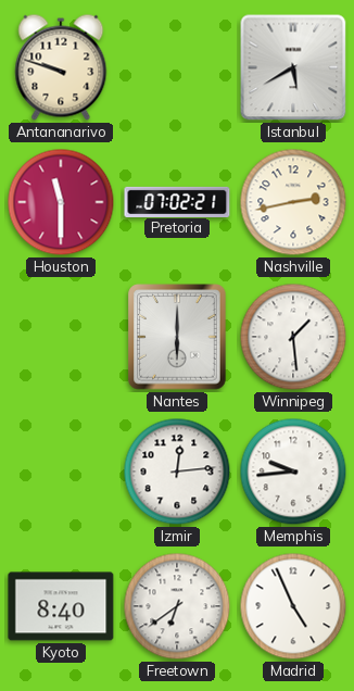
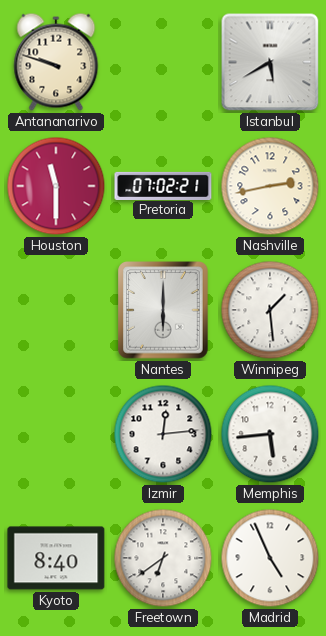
Memphis: 9:44 -> 5:44 (270, 434)
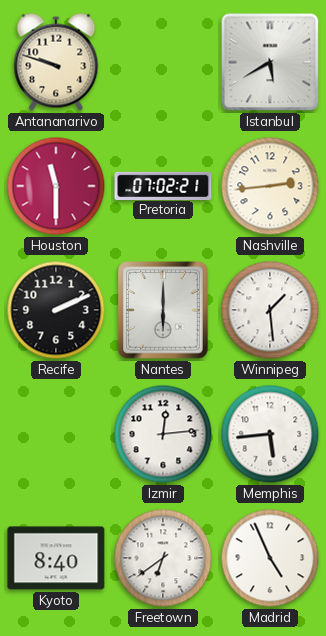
Nashville: 2:43 -> 2:44 (270, 186)
Recife: none -> 2:11 (56, 310)
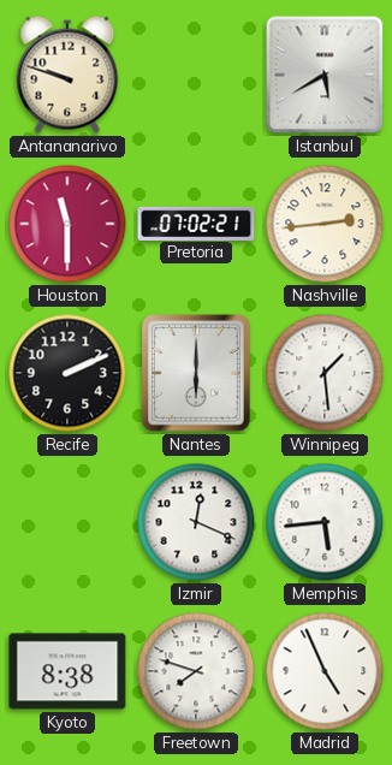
Izmir: 12:14 -> 12:19 (196, 522)
Kyoto: 8:40 -> 8:38 (67, 671)
Freetown: 6:39 -> 7:48 (196, 671)
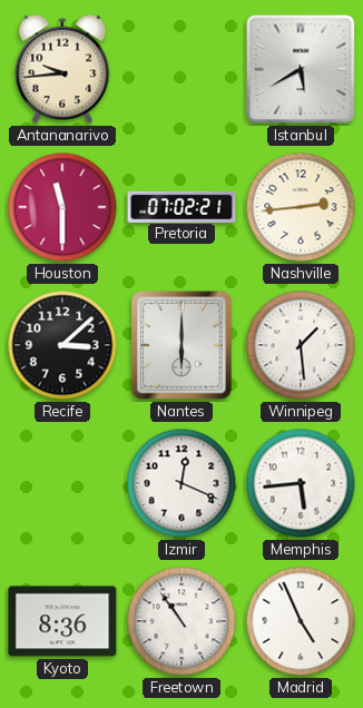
Antananarivo: 9:48 -> 9:44 (62, 69)
Recife: 2:11 -> 3:08 (62, 345)
Kyoto: 8:38 -> 8:36 (62, 621)
Freetown: 7:48 -> 10:54 (181, 621)
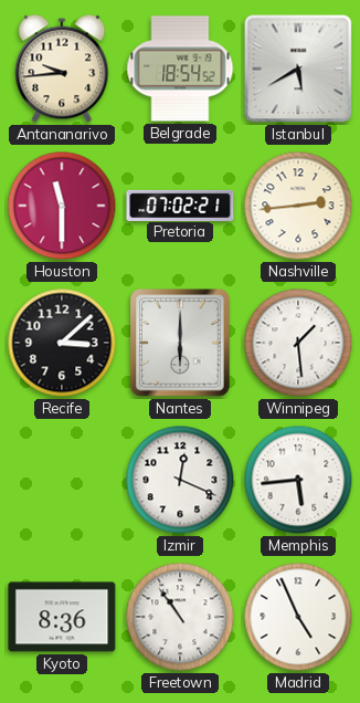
Belgrade: none -> 18:54 (180, 69)
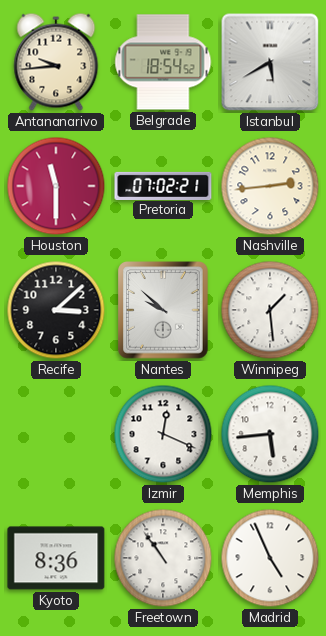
Nantes: 6:00 -> 9:52 (163, 310)
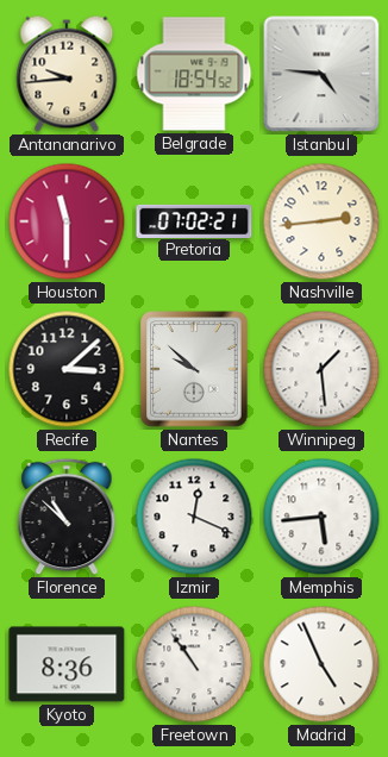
Istanbul: 5:40 -> 4:46 (321, 74)
Florence: none -> 10:52 (67, 517)
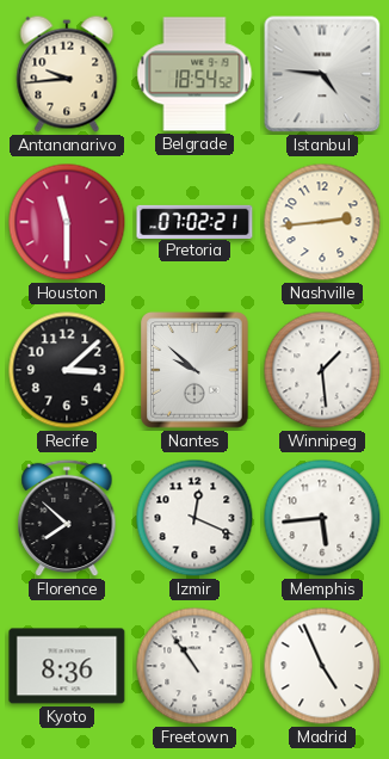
Florence: 10:52 -> 7:52 (67, 518)
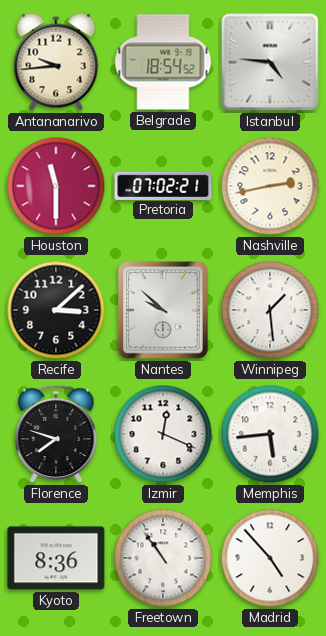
Nashville: 2:44 -> 2:43 (270, 186)
Florence: 7:52 -> 7:48 (56, 434)
Madrid: 4:56 -> 4:53 (270, 558)
